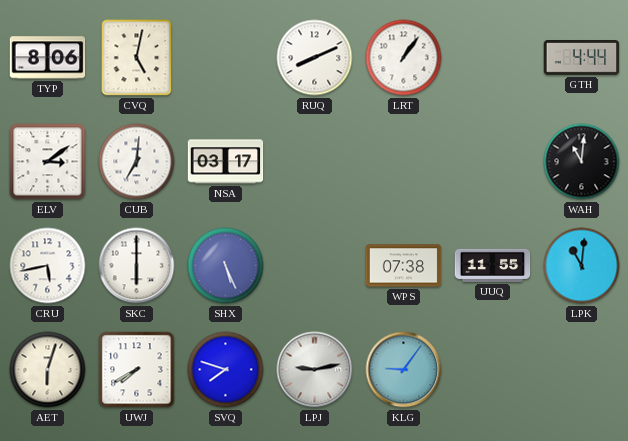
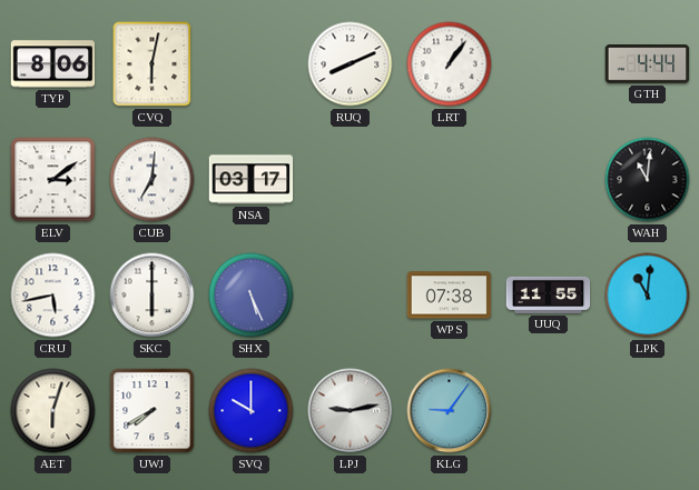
CVQ: 5:02 -> 6:02 (152, 64)
SVQ: 7:48 -> 10:00 (252, 411)
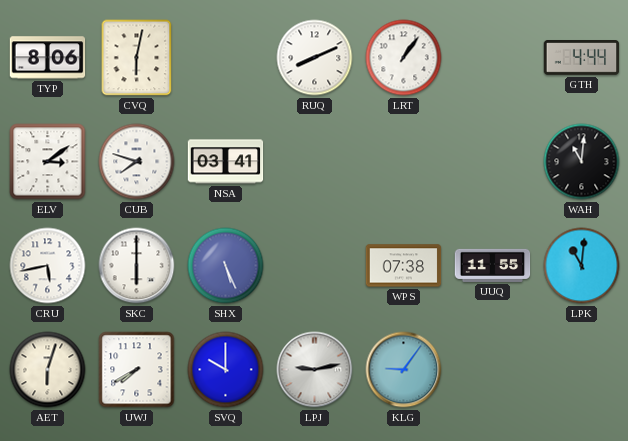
CUB: 7:01 -> 7:48 (137, 162)
NSA: 03:17 -> 03:41 (226, 162)
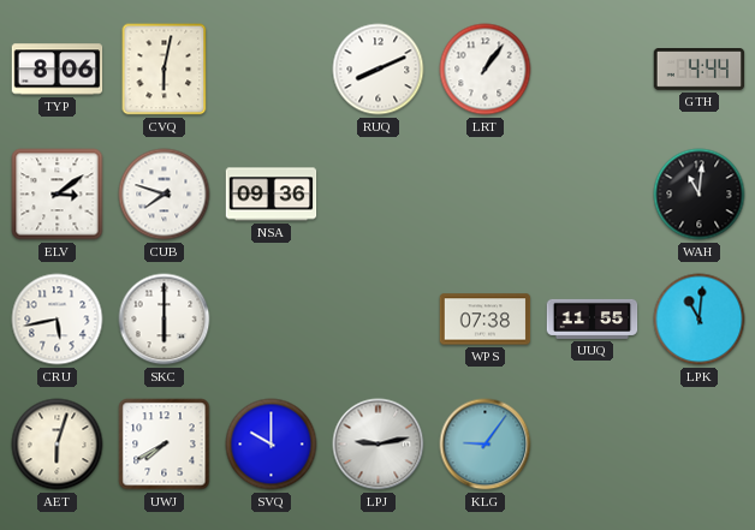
NSA: 03:41 -> 09:36 (272, 195)
SHX: 5:26 -> none (226, 266)
